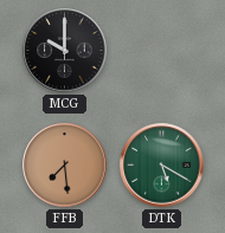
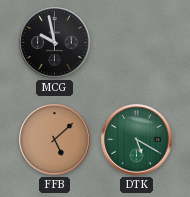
MCG: 10:00 -> 9:58 (55, 43)
FFB: 7:29 -> 5:08 (55, 140)
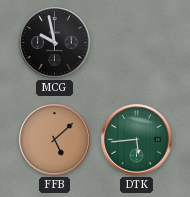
DTK: 5:20 -> 5:44 (137, 140)
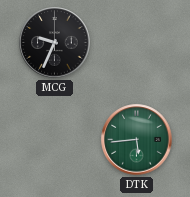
MCG: 9:58 -> 9:34 (55, 43)
FFB: 5:08 -> none (55, 140)
